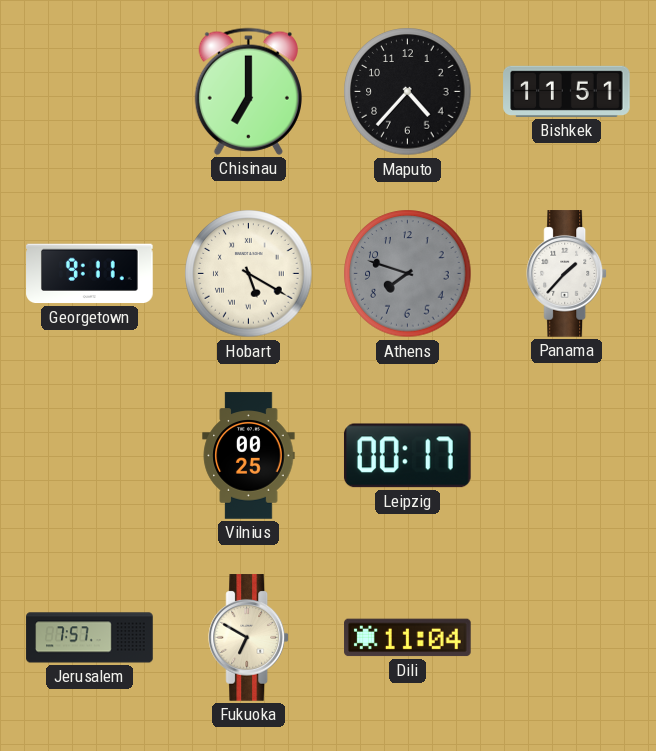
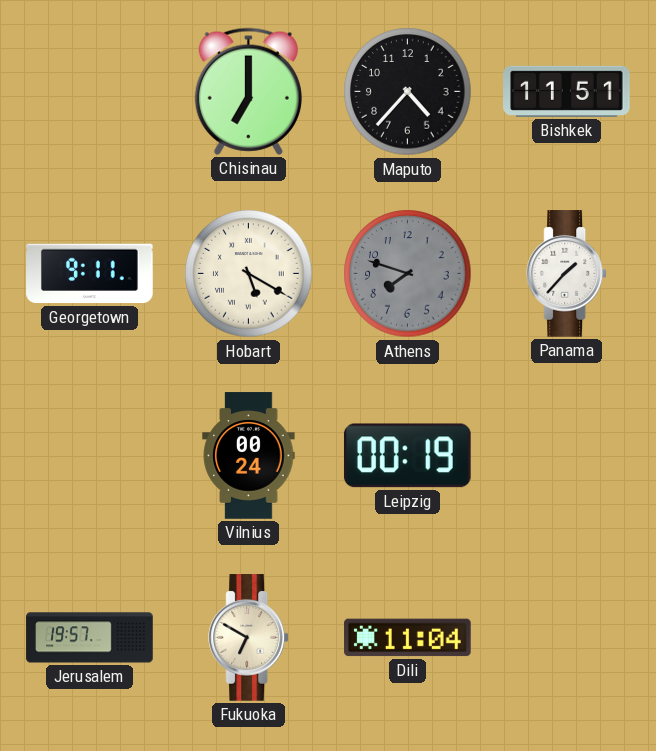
Vilnius: 00:25 -> 00:24 (249, 456)
Leipzig: 00:17 -> 00:19 (407, 456)
Jerusalem: 7:57 -> 19:57 (90, 638)
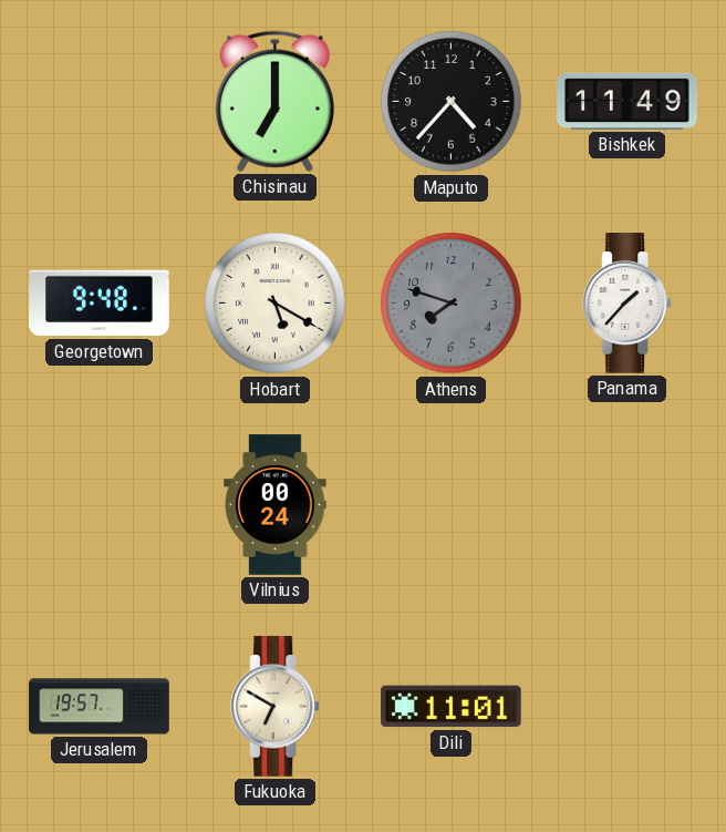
Bishkek: 11:51 -> 11:49 (628, 101)
Georgetown: 9:11 -> 9:48 (100, 304)
Leipzig: 00:19 -> none (407, 456)
Dili: 11:04 -> 11:01 (452, 707)
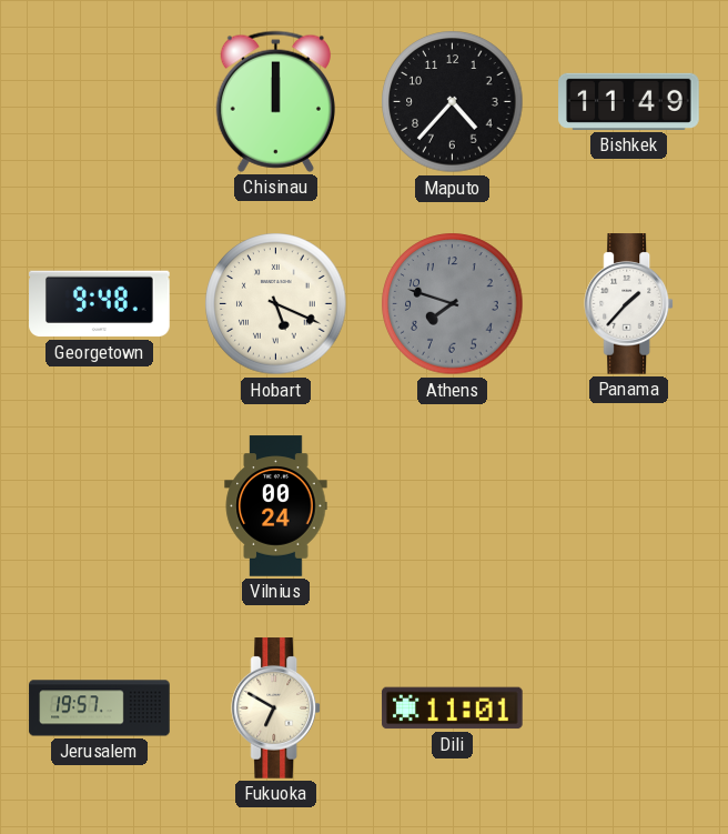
Chisinau: 7:00 -> 12:00 (275, 101)
Hobart: 5:20 -> 5:19 (276, 304)
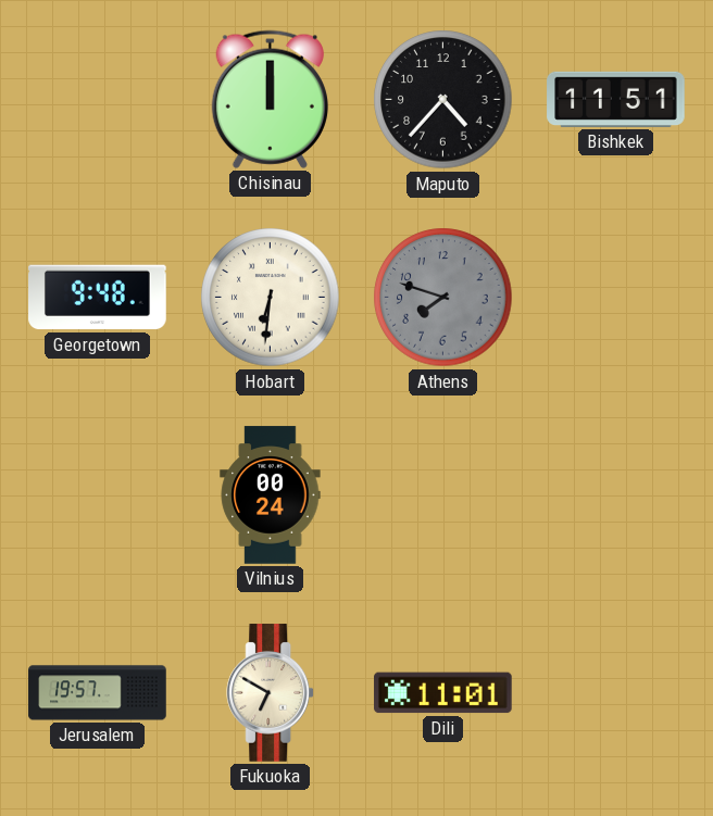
Bishkek: 11:49 -> 11:51 (616, 99)
Hobart: 5:19 -> 6:31 (271, 298)
Panama: 1:37 -> none (629, 304)
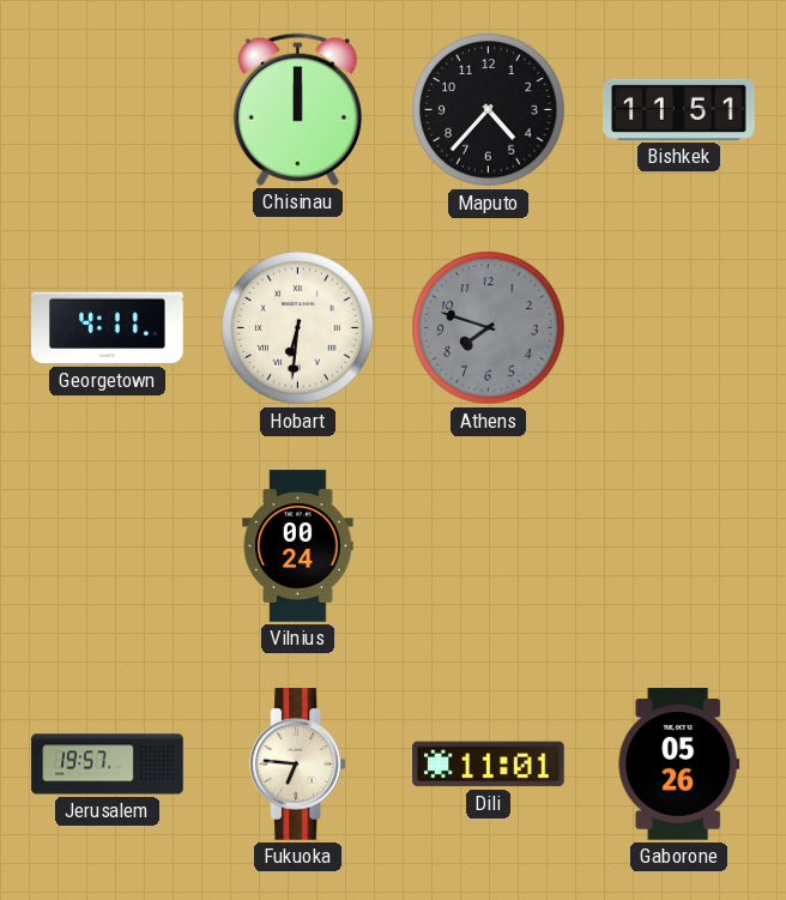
Georgetown: 9:48 -> 4:11 (108, 328)
Fukuoka: 6:50 -> 6:46 (298, 765)
Gaborone: none -> 05:26 (679, 765)
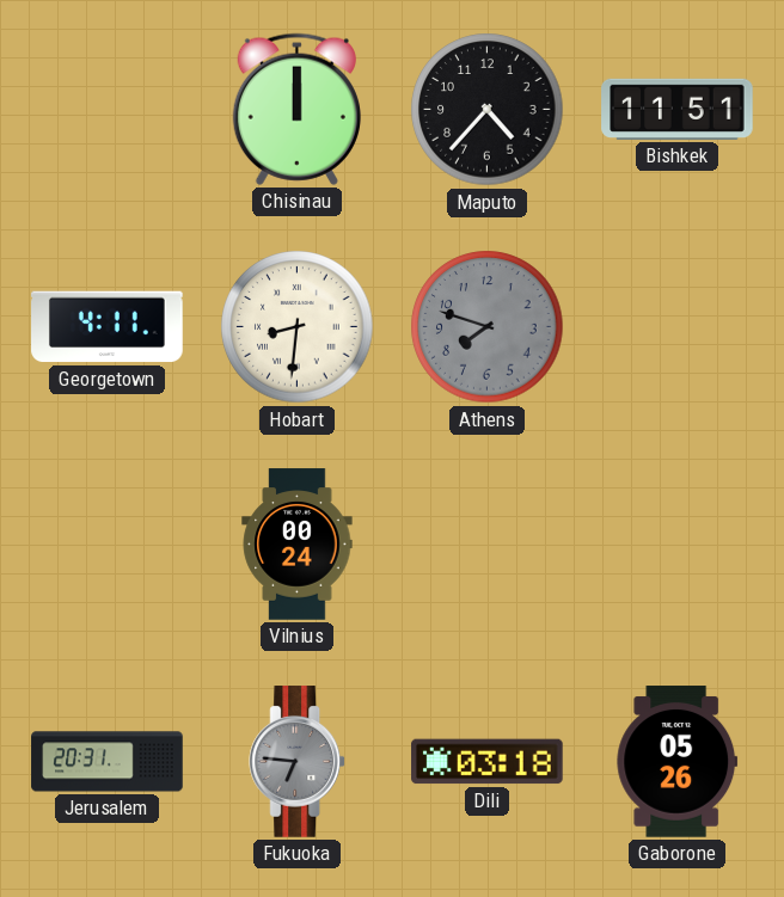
Hobart: 6:31 -> 8:31 (298, 327)
Jerusalem: 19:57 -> 20:31 (108, 762)
Fukuoka dial: cream -> grey (298, 762)
Dili: 11:01 -> 03:18 (488, 762)
